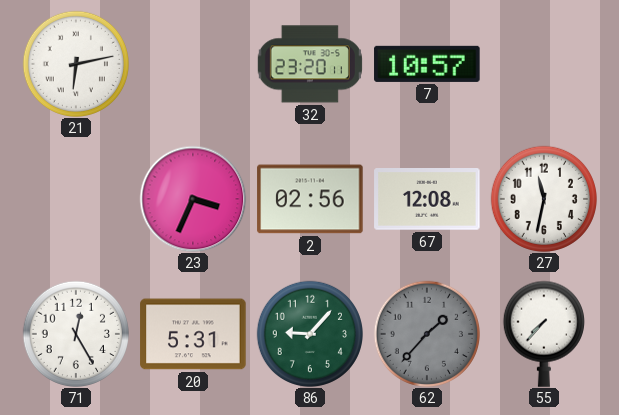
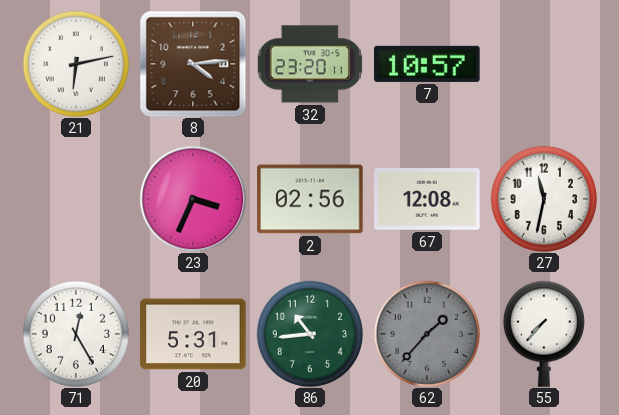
8: none -> 4:14 (193, 64)
86: 9:07 -> 10:44 (309, 333)
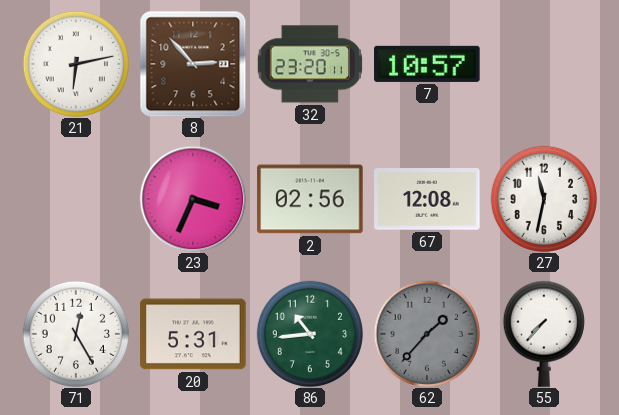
8: 4:14 -> 2:53 (193, 64)
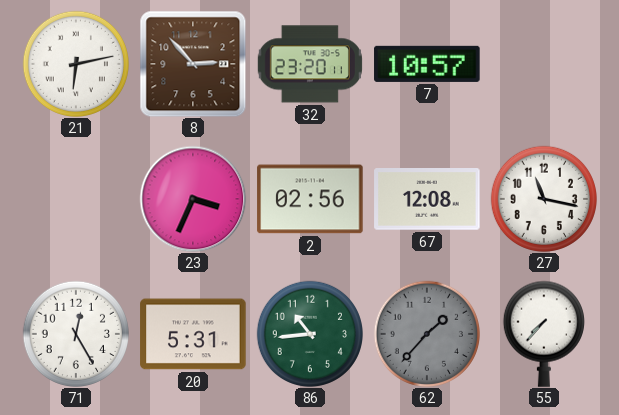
27: 11:32 -> 11:17 (543, 198)
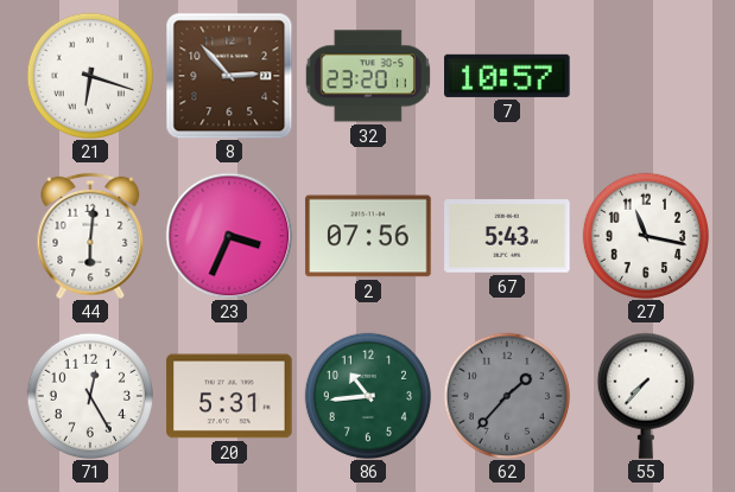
21: 6:13 -> 6:18 (89, 75)
44: none -> 6:01 (90, 236)
2: 02:56 -> 07:56 (368, 236)
67: 12:08 -> 5:43 (507, 237)
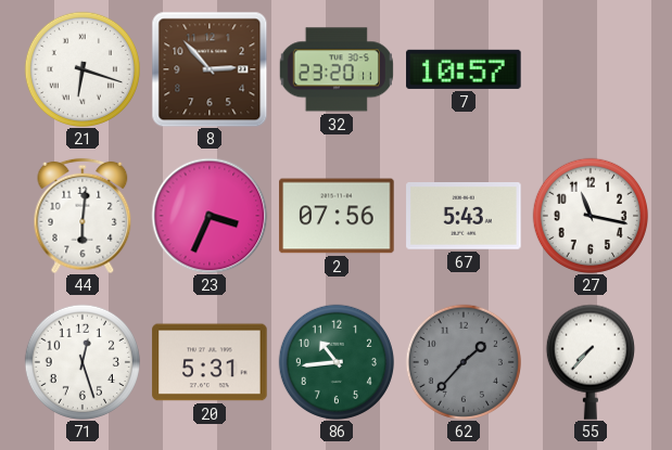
71: 12:25 -> 12:27 (81, 361)
